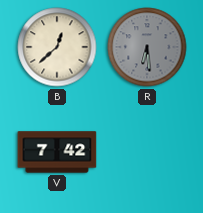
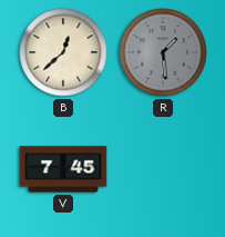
R: 6:29 -> 1:29 (163, 52)
V: 7:42 -> 7:45 (63, 169)
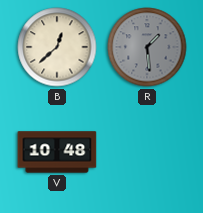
V: 7:45 -> 10:48 (57, 152)
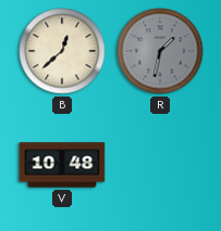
R: 1:29 -> 1:32 (160, 51)
